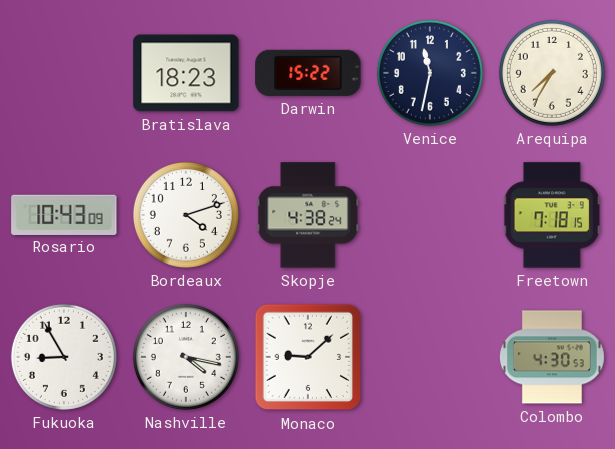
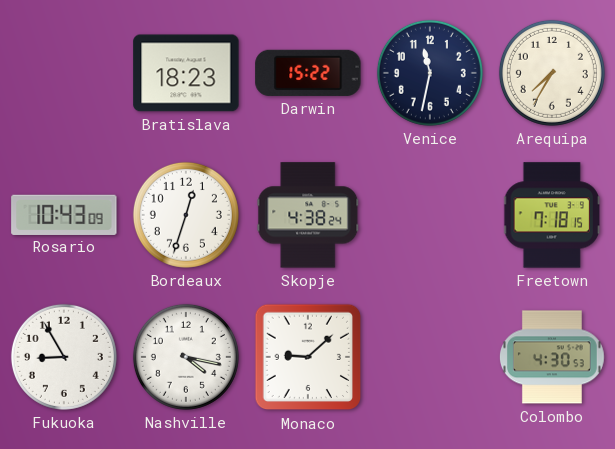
Bordeaux: 4:12 -> 12:33 (186, 215)
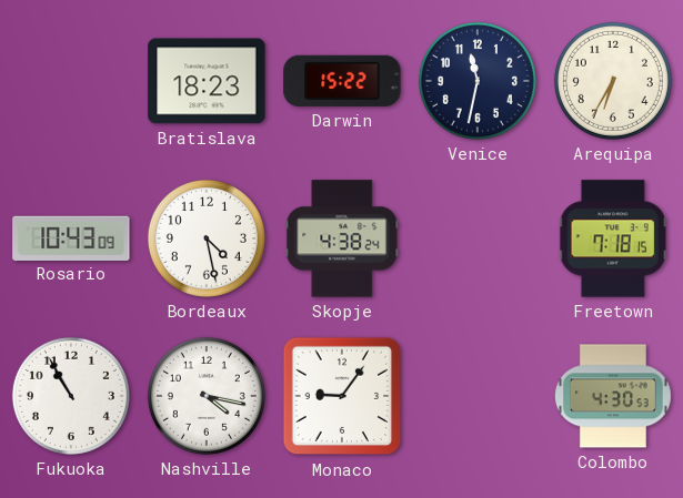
Arequipa: 7:35 -> 6:35 (613, 81)
Bordeaux: 12:33 -> 4:28 (207, 238)
Fukuoka: 8:55 -> 10:55 (71, 396)
Monaco: 9:08 -> 9:06 (342, 396)
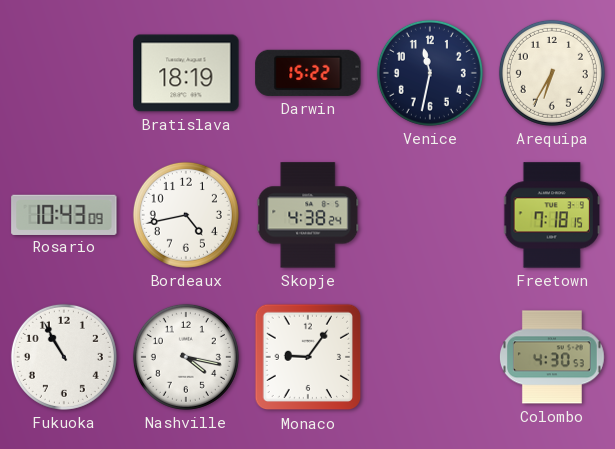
Bratislava: 18:23 -> 18:19 (186, 73)
Bordeaux: 4:28 -> 4:43 (186, 215)
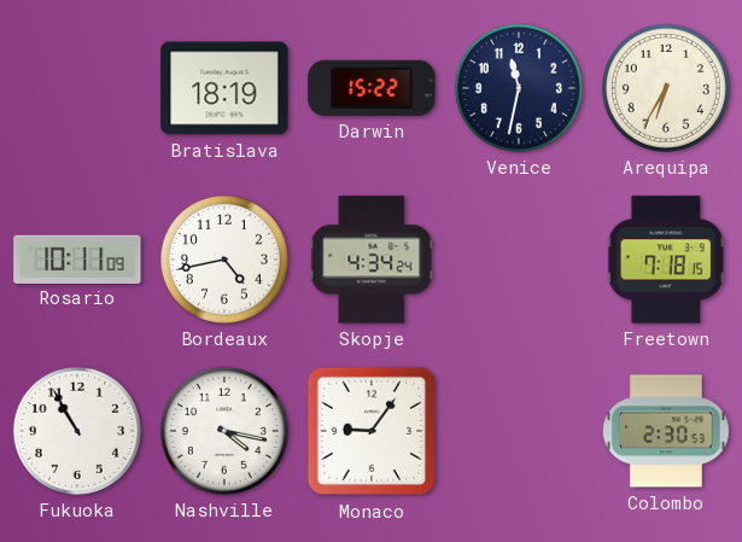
Rosario: 10:43 -> 10:11 (77, 258)
Skopje: 4:38 -> 4:34 (372, 260)
Colombo: 4:30 -> 2:30 (666, 431)
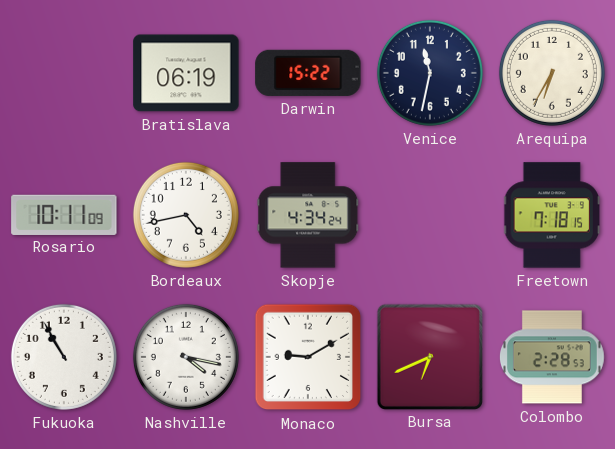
Bratislava: 18:19 -> 06:19 (186, 73)
Monaco: 9:06 -> 9:10 (308, 357)
Bursa: none -> 6:41 (429, 356)
Colombo: 2:30 -> 2:28 (552, 357)
